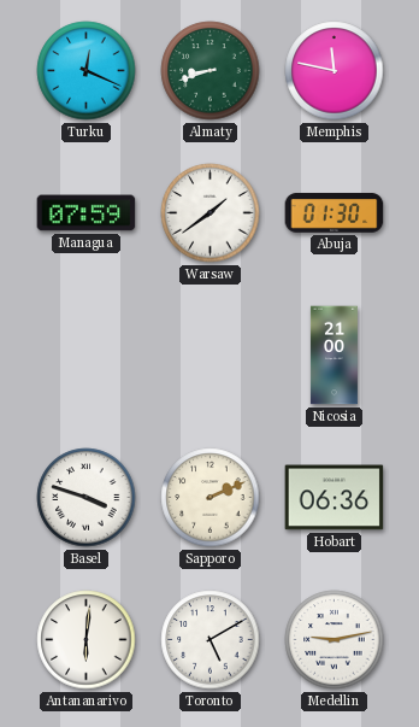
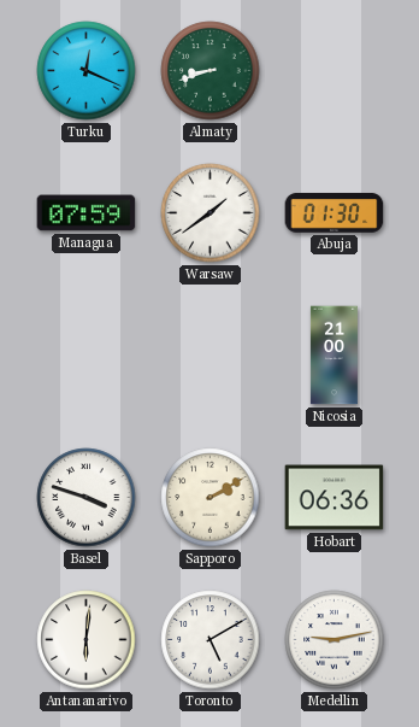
Memphis: 11:47 -> none (335, 71)
Sapporo: 2:11 -> 2:10 (211, 498)
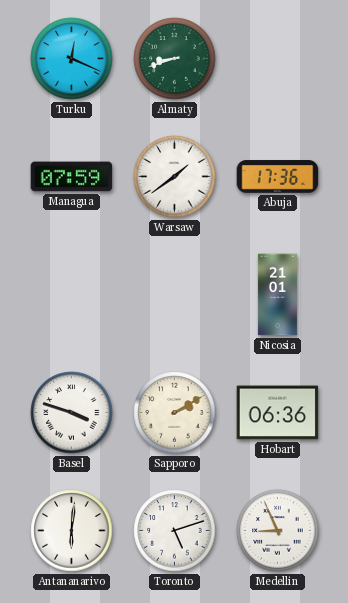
Abuja: 01:30 -> 17:36 (278, 177)
Nicosia: 21:00 -> 21:01 (277, 295)
Toronto: 5:10 -> 5:12 (175, 531)
Medellin: 9:13 -> 8:56 (278, 531)
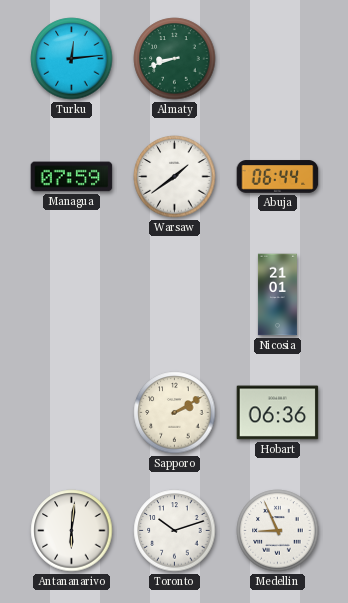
Turku: 12:19 -> 12:14 (72, 59)
Abuja: 17:36 -> 06:44 (278, 177)
Basel: 3:48 -> none (72, 413)
Toronto: 5:12 -> 10:12 (175, 531)
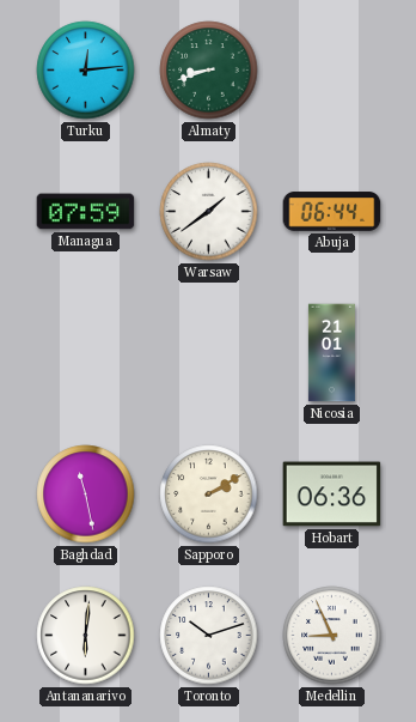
Baghdad: none -> 11:28 (86, 495)
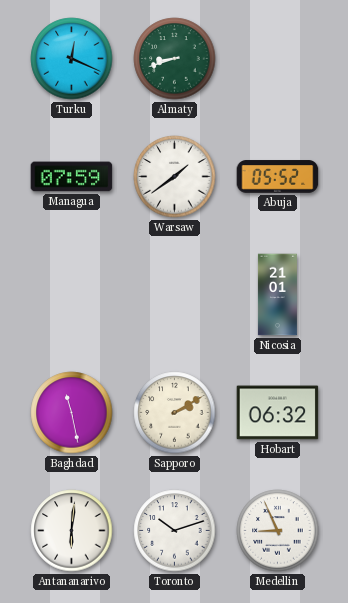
Turku: 12:14 -> 12:19 (72, 59)
Abuja: 06:44 -> 05:52 (278, 177)
Hobart: 06:36 -> 06:32 (278, 413)
